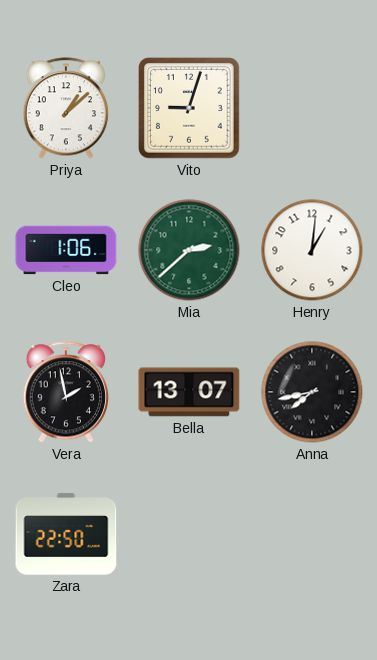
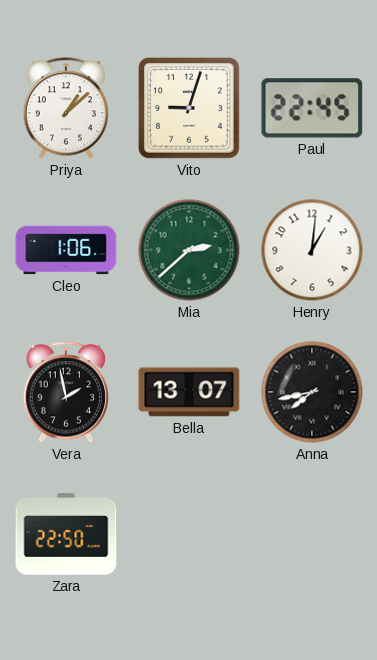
Paul: none -> 22:45 (312, 108)
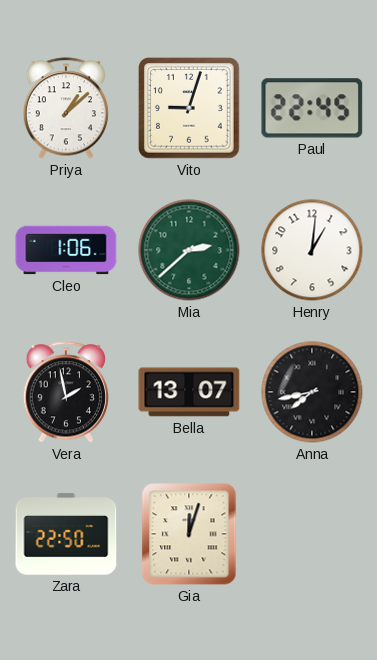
Gia: none -> 12:03 (189, 534)
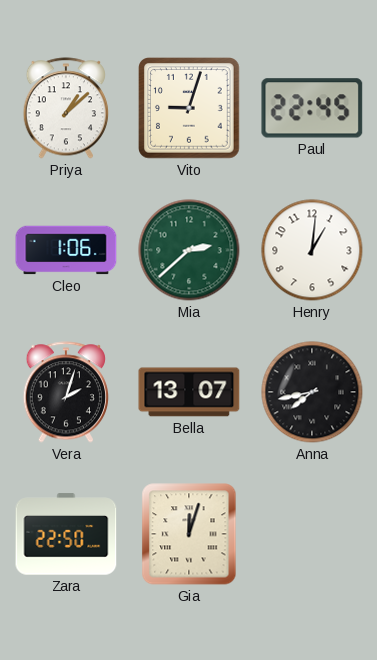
Vera: 1:58 -> 2:03 (66, 392)
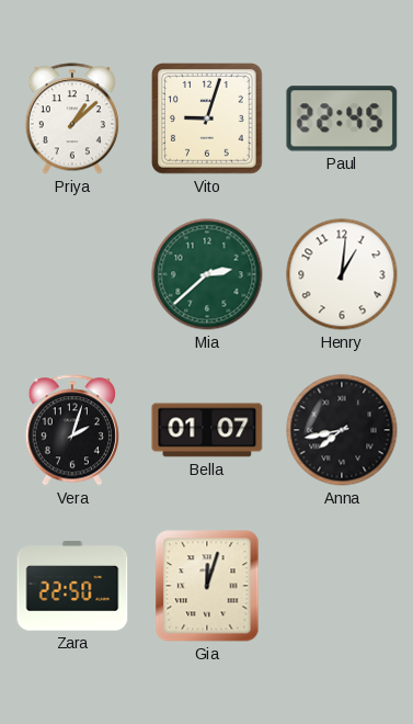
Cleo: 1:06 -> none (66, 250)
Bella: 13:07 -> 01:07 (207, 430)
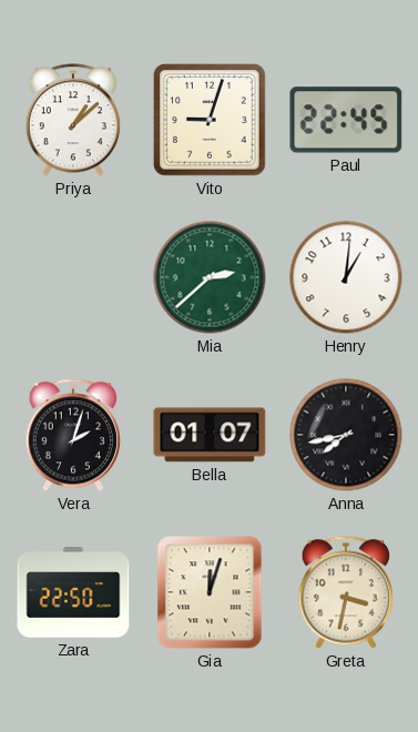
Greta: none -> 3:32 (346, 592)
